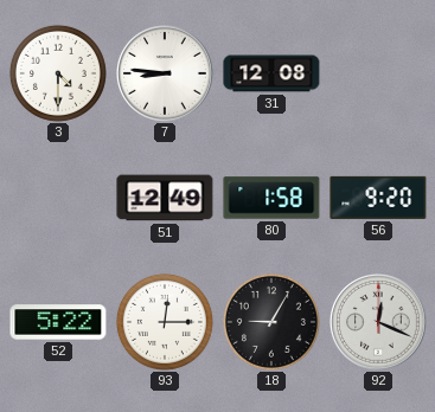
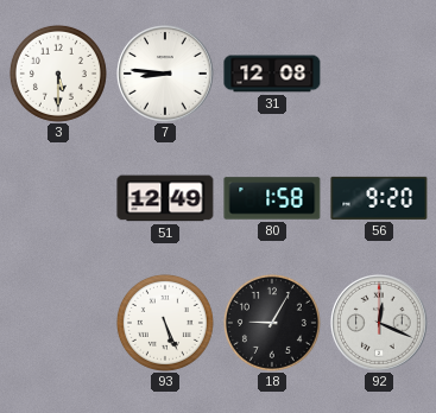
3: 4:30 -> 5:30 (58, 74)
52: 5:22 -> none (58, 322)
93: 12:15 -> 5:26 (165, 323)
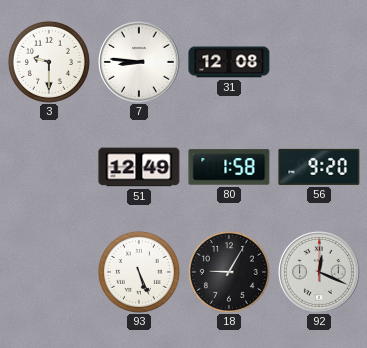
3: 5:30 -> 9:30 (49, 62)
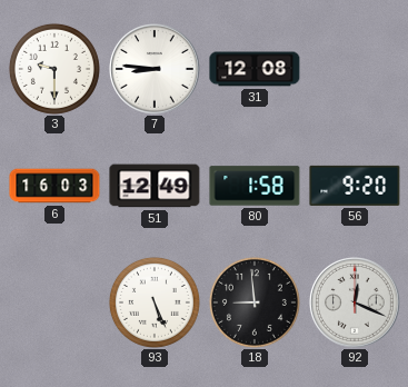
6: none -> 16:03 (54, 186)
18: 9:05 -> 8:59 (255, 302)
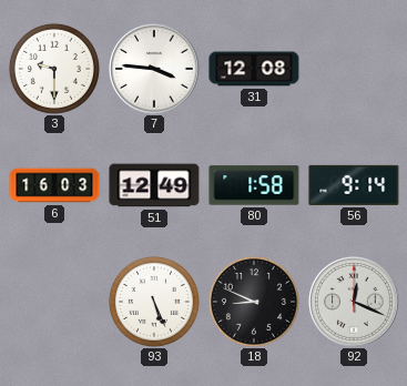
7: 8:46 -> 3:46 (155, 70)
56: 9:20 -> 9:14 (354, 185)
18: 8:59 -> 8:49 (254, 302)
